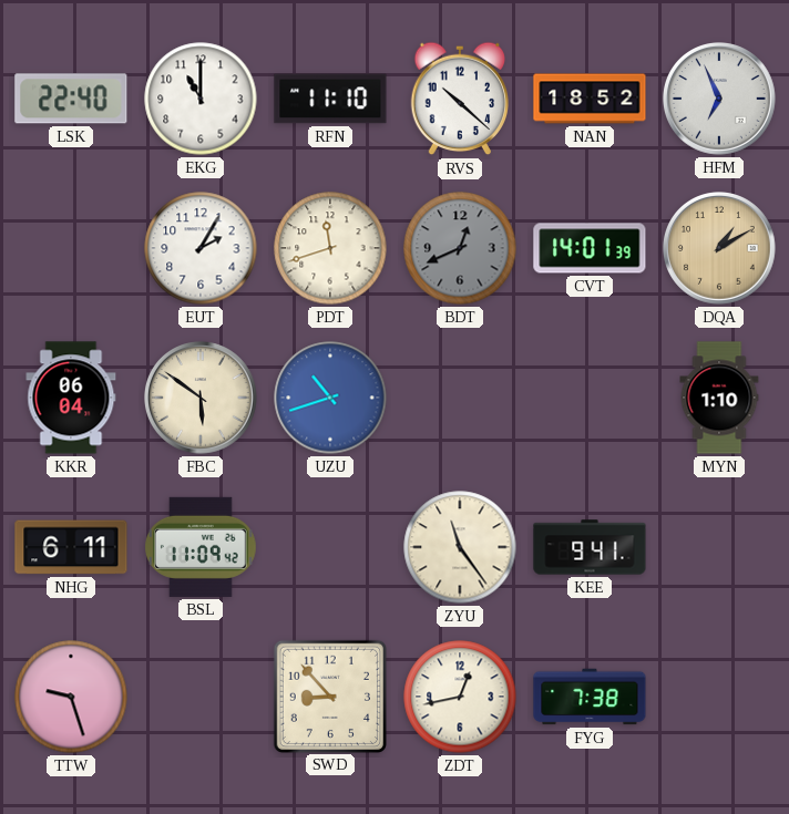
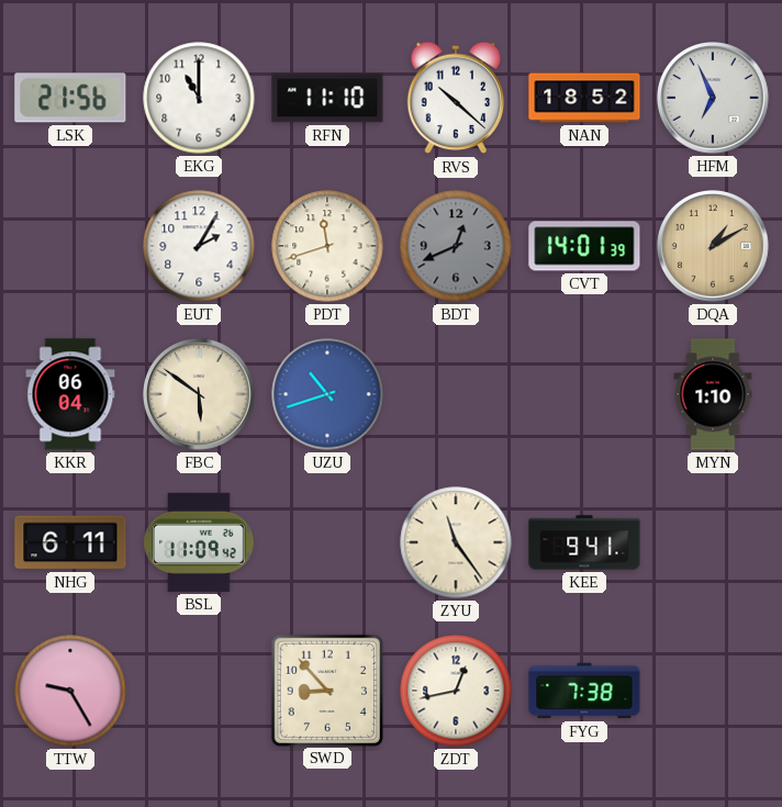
LSK: 22:40 -> 21:56 (70, 98)
TTW: 9:27 -> 9:25 (70, 691)
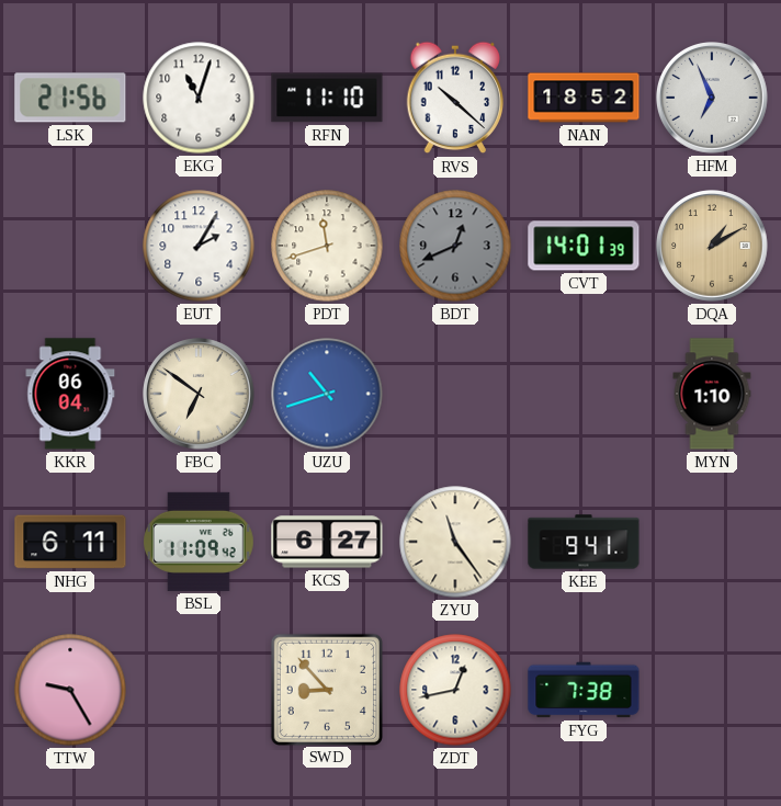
EKG: 11:00 -> 11:03 (199, 98)
FBC: 5:51 -> 6:51 (200, 395)
KCS: none -> 6:27 (327, 542)
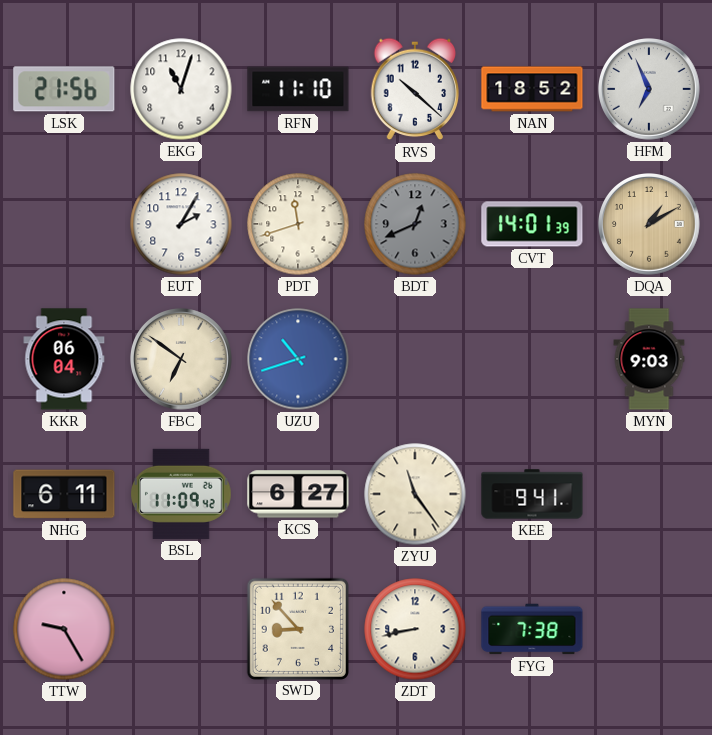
MYN: 1:10 -> 9:03 (649, 359)
ZDT: 12:43 -> 8:43 (415, 629)
